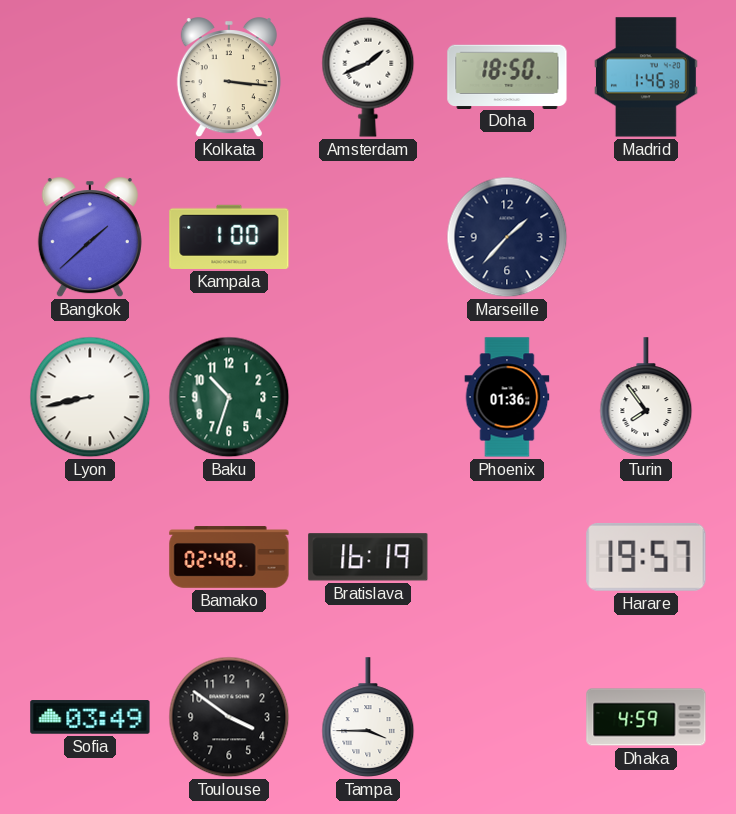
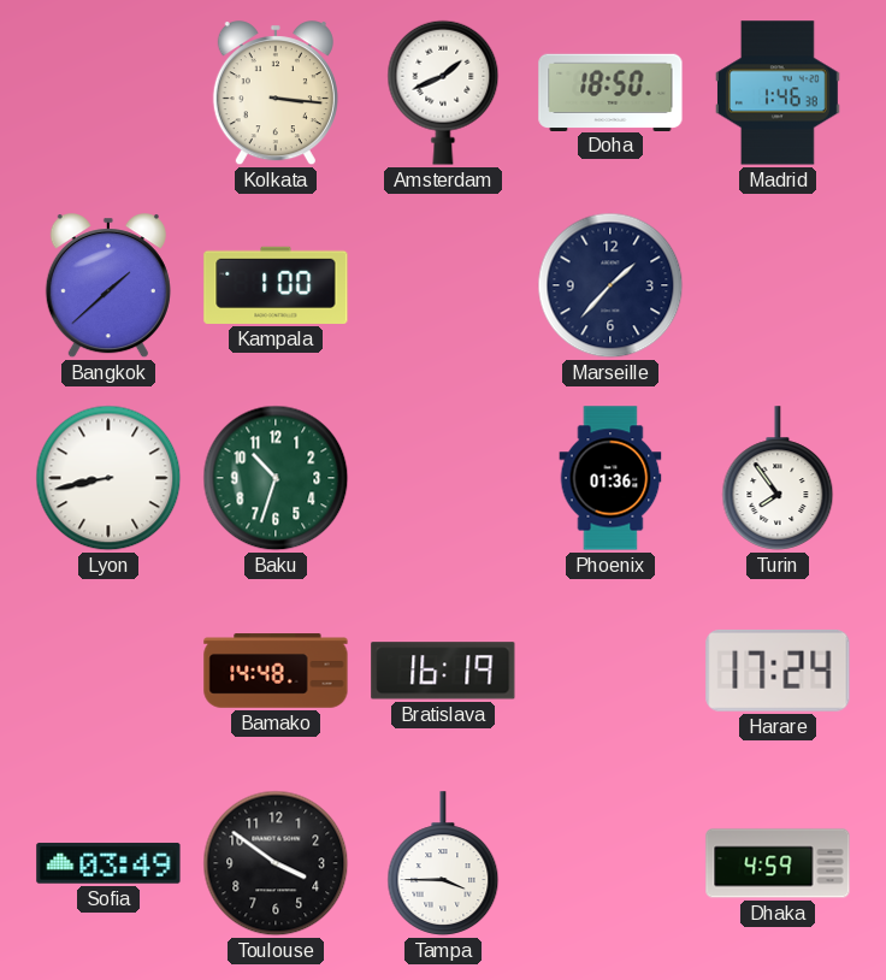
Bamako: 02:48 -> 14:48 (276, 671)
Harare: 19:57 -> 17:24 (778, 671)
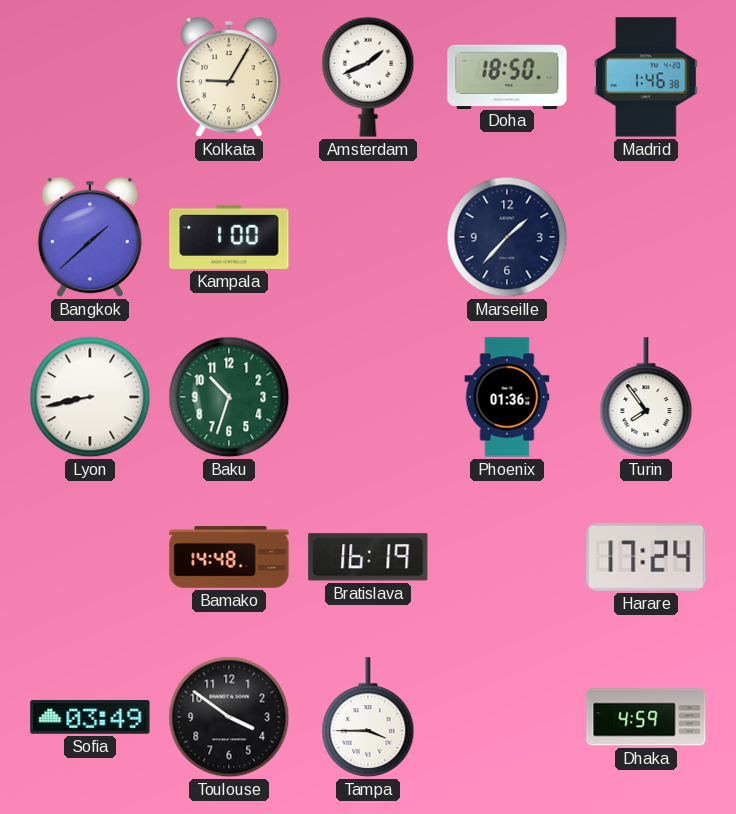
Kolkata: 3:16 -> 9:05 (229, 78)
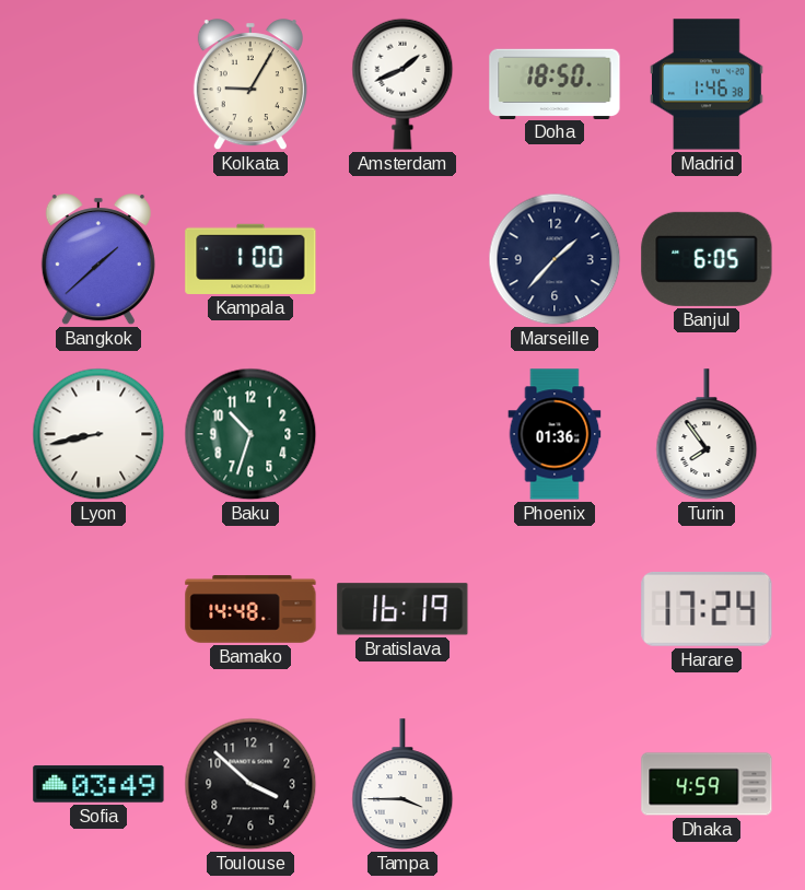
Banjul: none -> 6:05 (707, 259)
Toulouse: 3:51 -> 3:52 (250, 784)
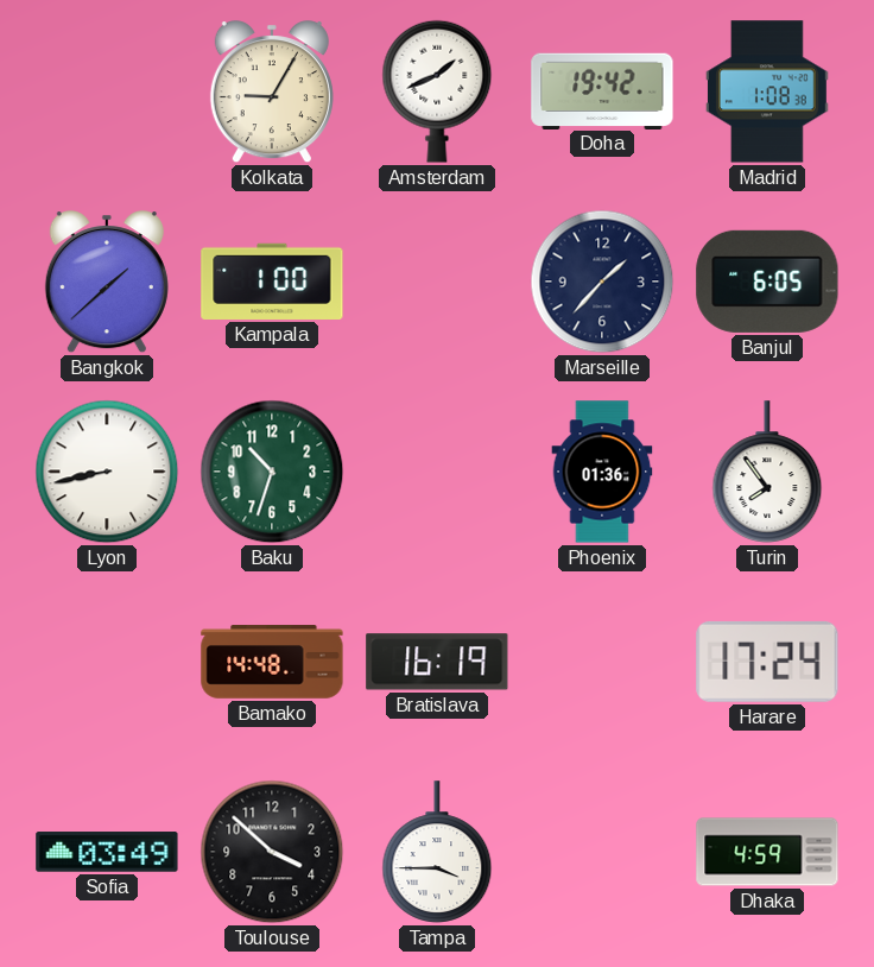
Doha: 18:50 -> 19:42 (602, 90)
Madrid: 1:46 -> 1:08 (767, 91)
